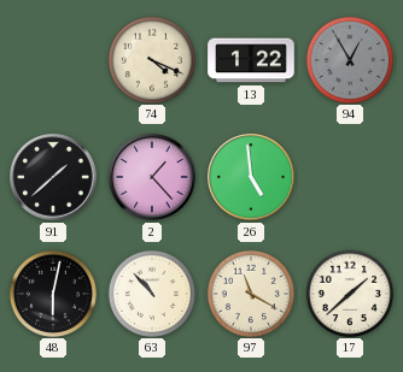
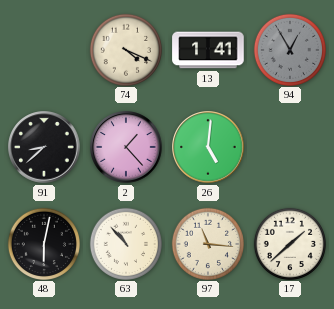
13: 1:22 -> 1:41 (208, 50)
91: 1:38 -> 8:38 (44, 147)
26: 4:59 -> 5:01 (208, 147)
97: 11:20 -> 11:16 (207, 243)
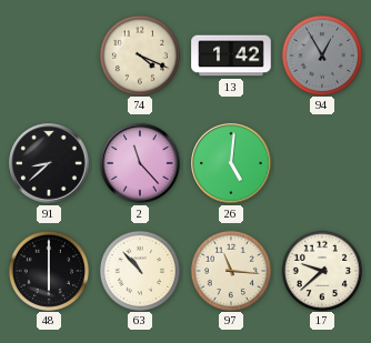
13: 1:41 -> 1:42 (231, 56)
2: 1:23 -> 11:23 (140, 163)
48: 6:02 -> 6:00 (48, 270)
17: 1:38 -> 9:38 (321, 270)
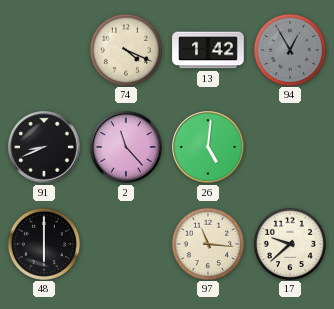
91: 8:38 -> 8:41 (44, 147)
63: 10:53 -> none (139, 270)
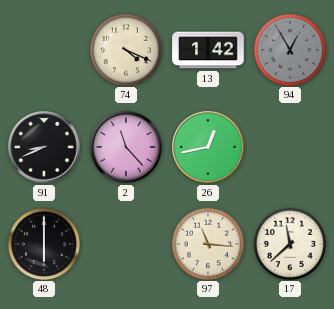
26: 5:01 -> 12:43 (208, 147)
17: 9:38 -> 11:38 (289, 243)
